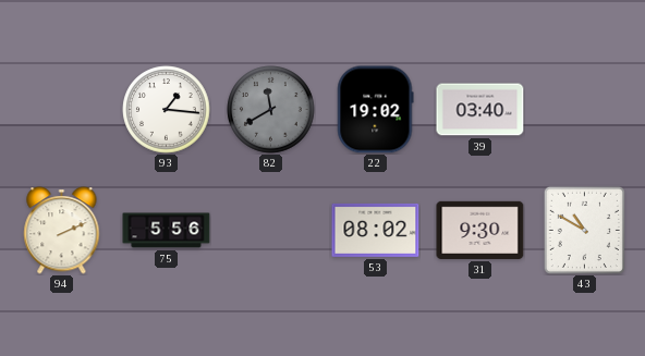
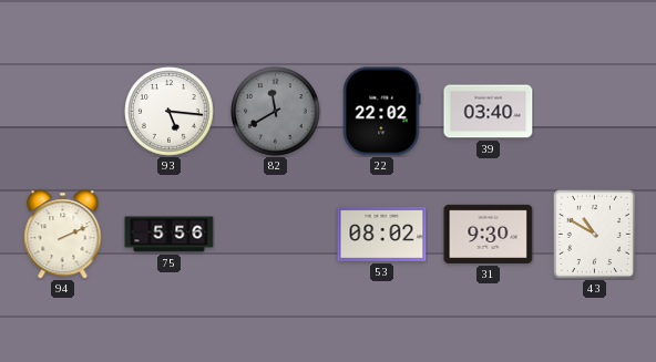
93: 1:16 -> 5:16 (170, 112)
22: 19:02 -> 22:02 (382, 112)
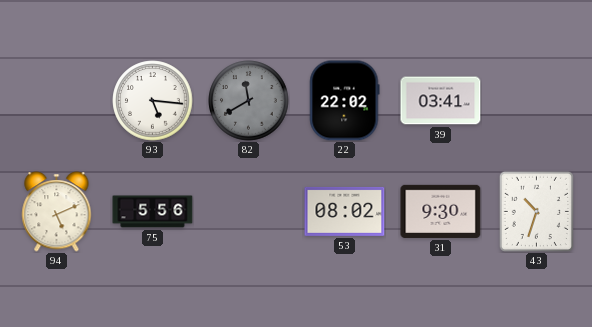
39: 03:40 -> 03:41 (441, 101)
94: 2:11 -> 5:11 (57, 212)
43: 10:50 -> 10:33 (536, 211)
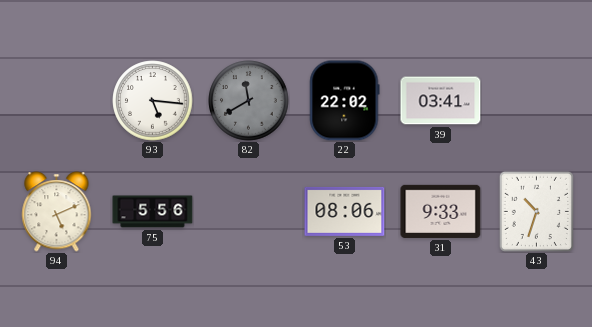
53: 08:02 -> 08:06 (345, 211)
31: 9:30 -> 9:33 (441, 211)
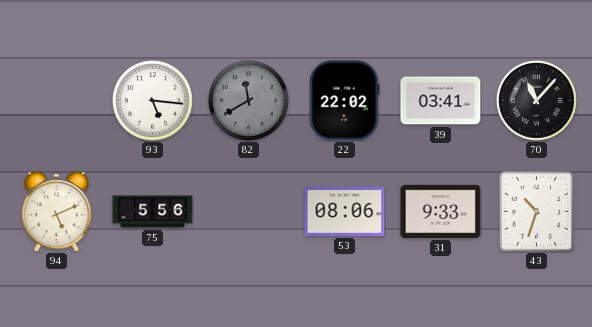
70: none -> 11:07 (537, 101)
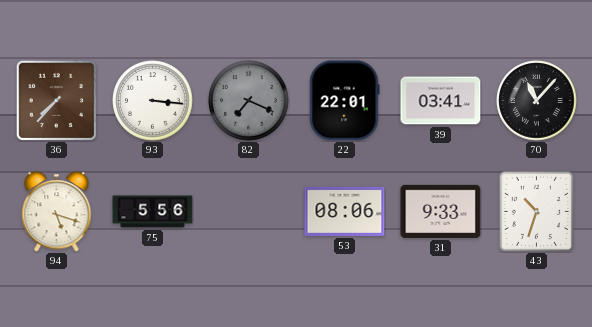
36: none -> 7:37 (56, 100)
93: 5:16 -> 3:16 (153, 101)
82: 11:40 -> 7:19 (249, 101)
22: 22:02 -> 22:01 (345, 101)
94: 5:11 -> 5:18 (57, 212)
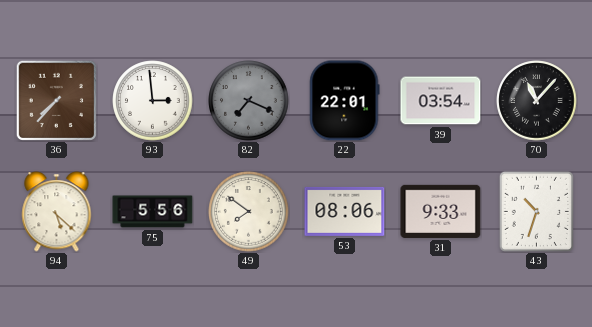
93: 3:16 -> 2:59 (153, 101)
39: 03:41 -> 03:54 (441, 101)
94: 5:18 -> 5:22 (57, 212)
49: none -> 7:51 (249, 212)
